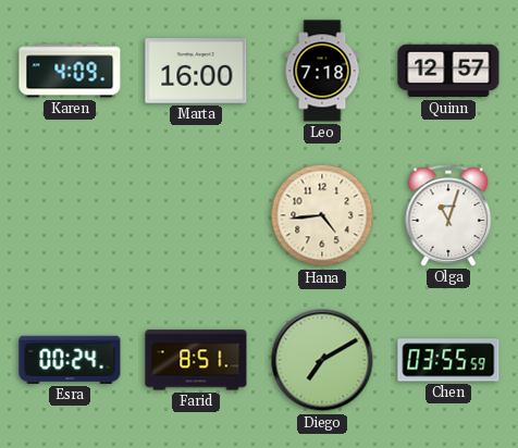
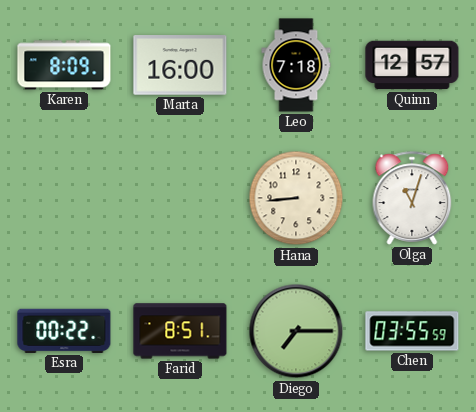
Karen: 4:09 -> 8:09 (64, 65)
Hana: 4:44 -> 8:44 (296, 198)
Esra: 00:24 -> 00:22 (64, 331)
Diego: 7:10 -> 7:15 (296, 331)
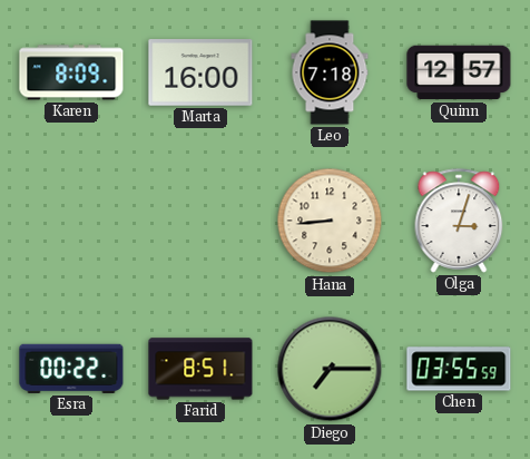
Olga: 11:03 -> 3:03 (459, 221)
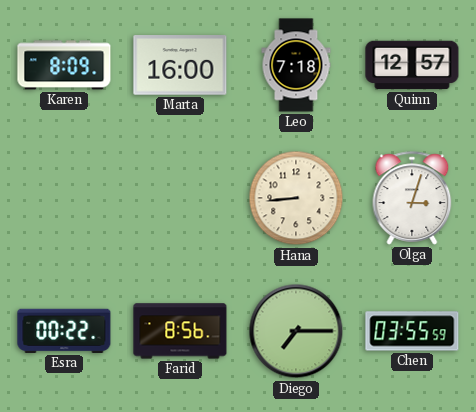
Farid: 8:51 -> 8:56 (180, 331)
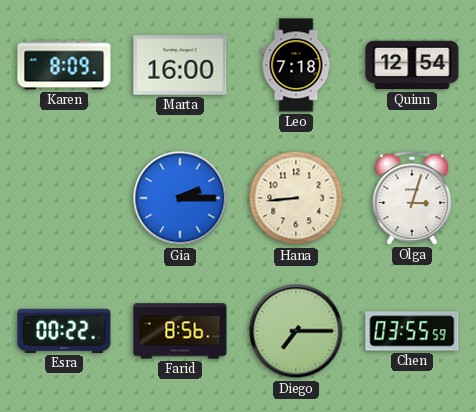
Quinn: 12:57 -> 12:54 (412, 65)
Gia: none -> 2:15 (180, 198)
